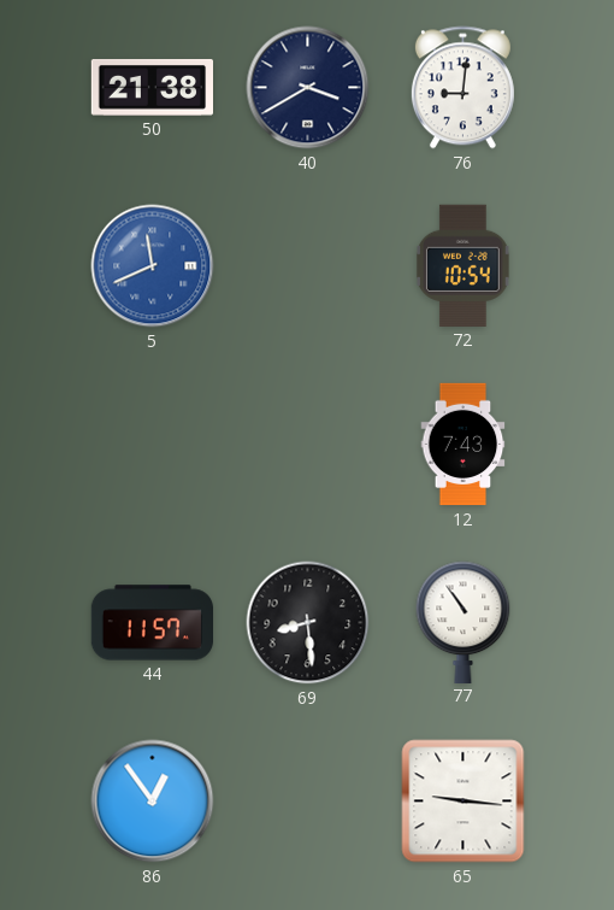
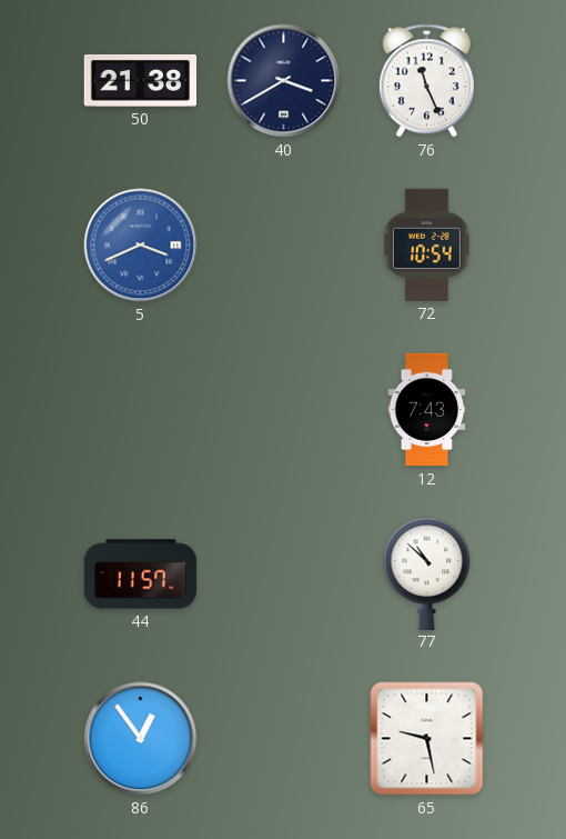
76: 9:01 -> 11:26 (426, 81)
5: 11:41 -> 3:41 (141, 246)
69: 8:29 -> none (308, 623)
77: 10:54 -> 10:52 (427, 573)
65: 9:16 -> 9:28 (427, 739)
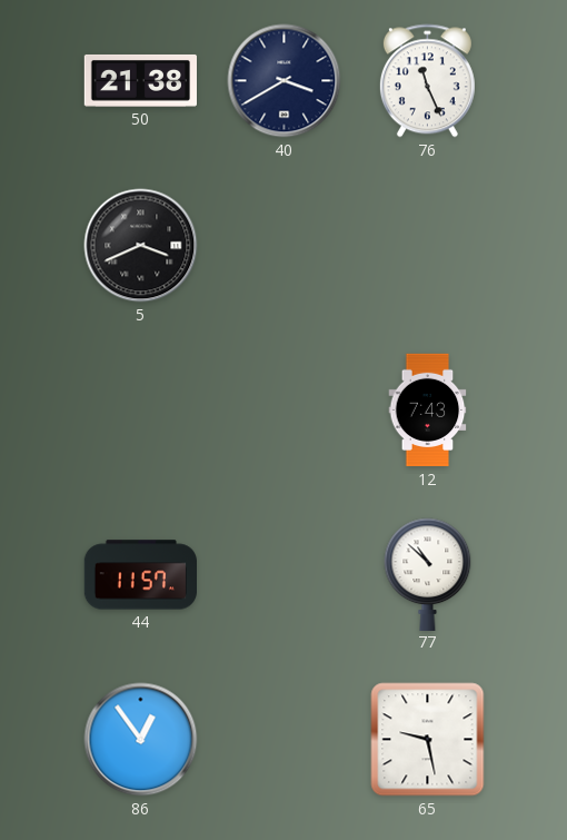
5 dial: blue -> black (141, 246)
72: 10:54 -> none (427, 244)
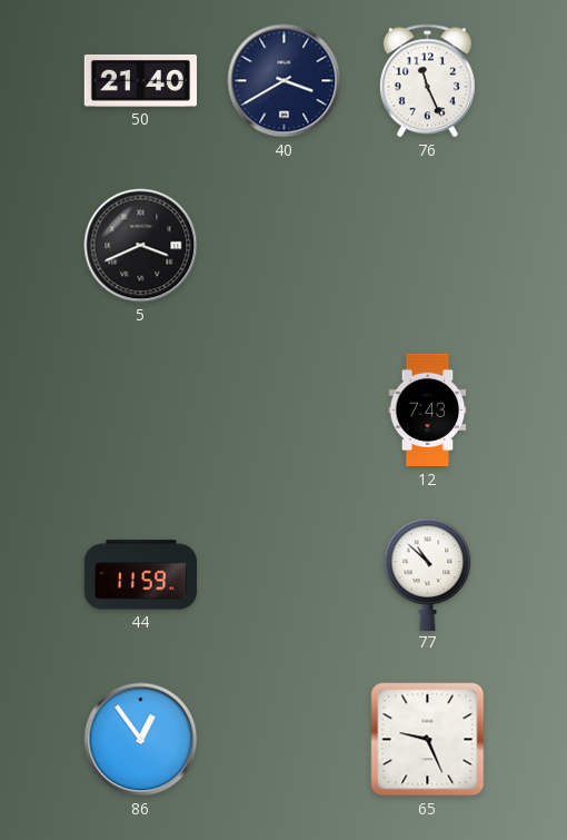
50: 21:38 -> 21:40 (140, 80)
44: 11:57 -> 11:59 (140, 575)
65: 9:28 -> 9:26 (428, 740)
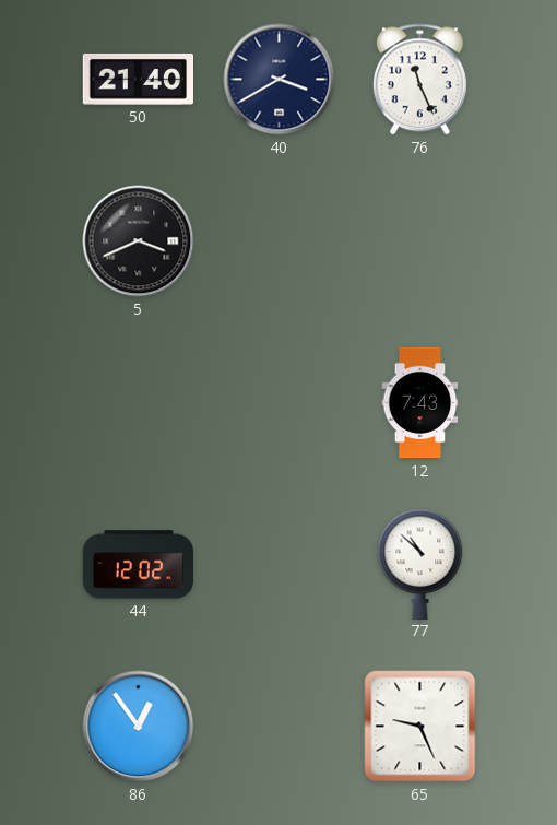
44: 11:59 -> 12:02 (138, 565)
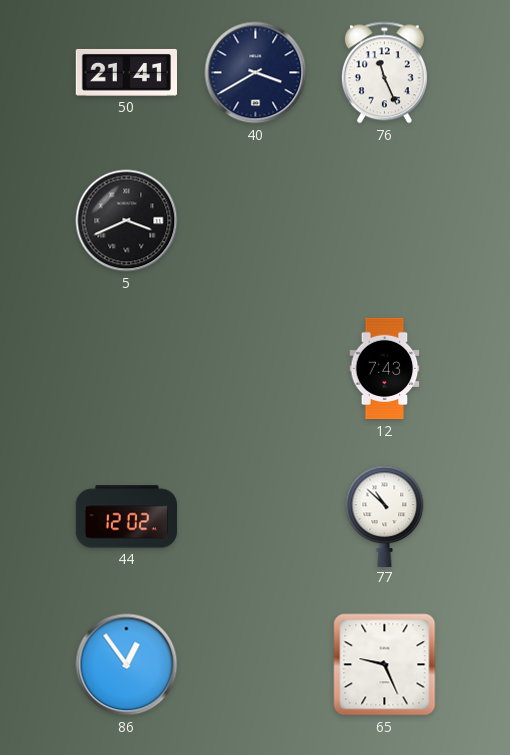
50: 21:40 -> 21:41 (126, 72)
